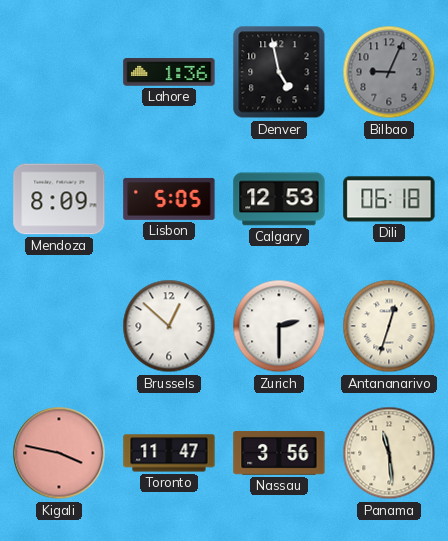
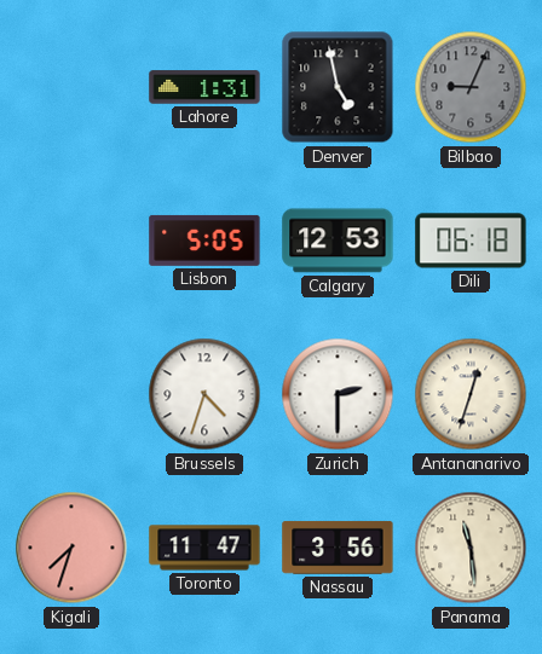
Lahore: 1:36 -> 1:31 (204, 87)
Mendoza: 8:09 -> none (59, 199)
Brussels: 12:52 -> 4:33 (204, 394)
Kigali: 3:47 -> 7:33 (71, 548)
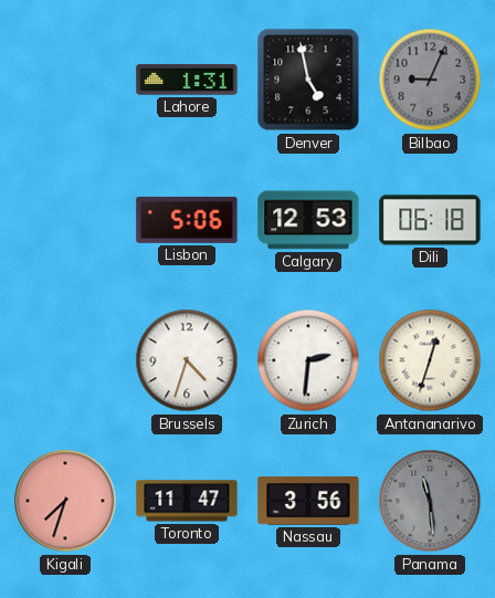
Lisbon: 5:05 -> 5:06 (187, 220)
Zurich: 2:30 -> 2:31 (308, 360)
Panama dial: cream -> grey (430, 501)
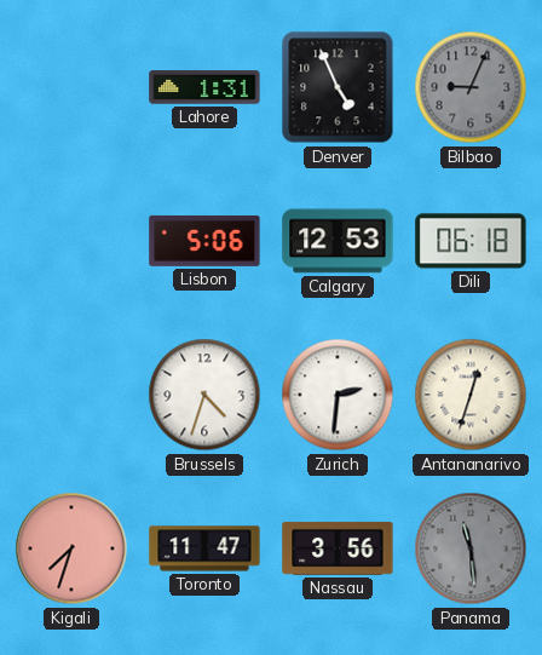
Denver: 4:58 -> 4:56 (338, 87)
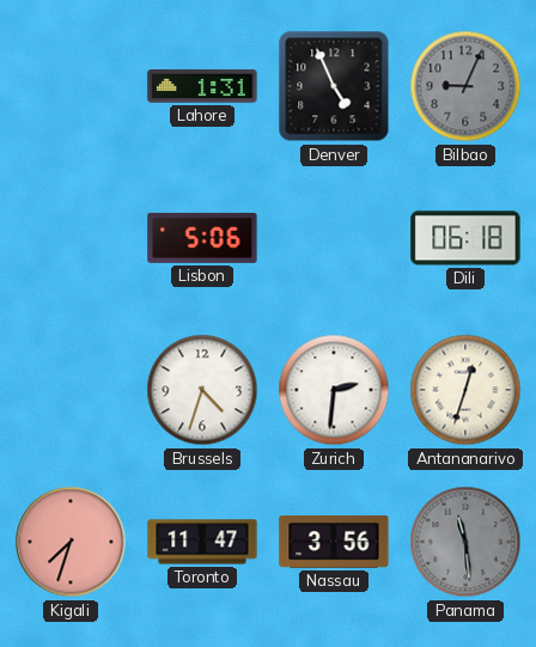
Calgary: 12:53 -> none (338, 241)
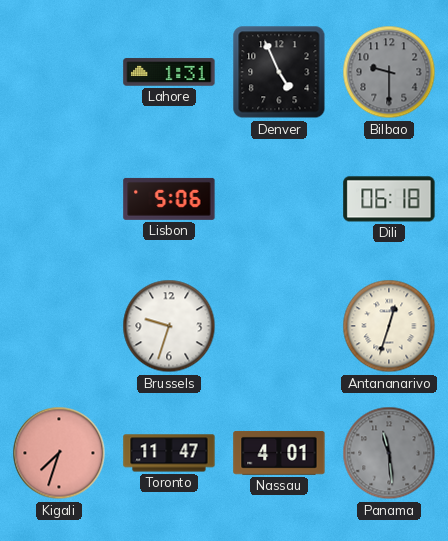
Bilbao: 9:04 -> 9:30 (389, 72)
Brussels: 4:33 -> 9:33 (169, 326)
Zurich: 2:31 -> none (334, 390)
Nassau: 3:56 -> 4:01 (279, 453)
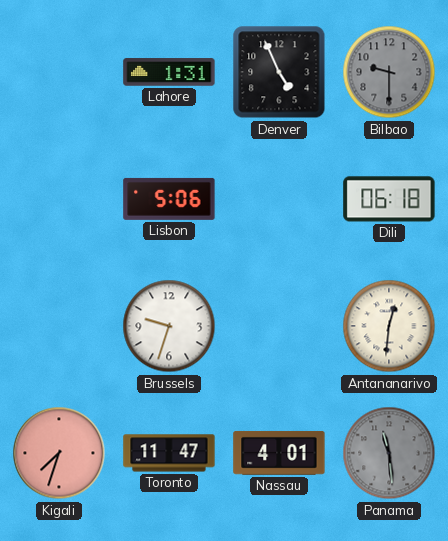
Antananarivo: 12:33 -> 12:31 (389, 326)
